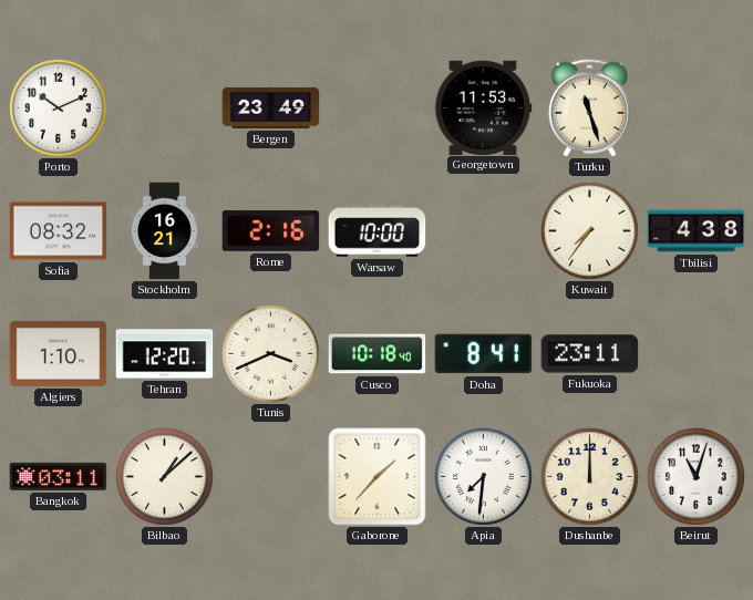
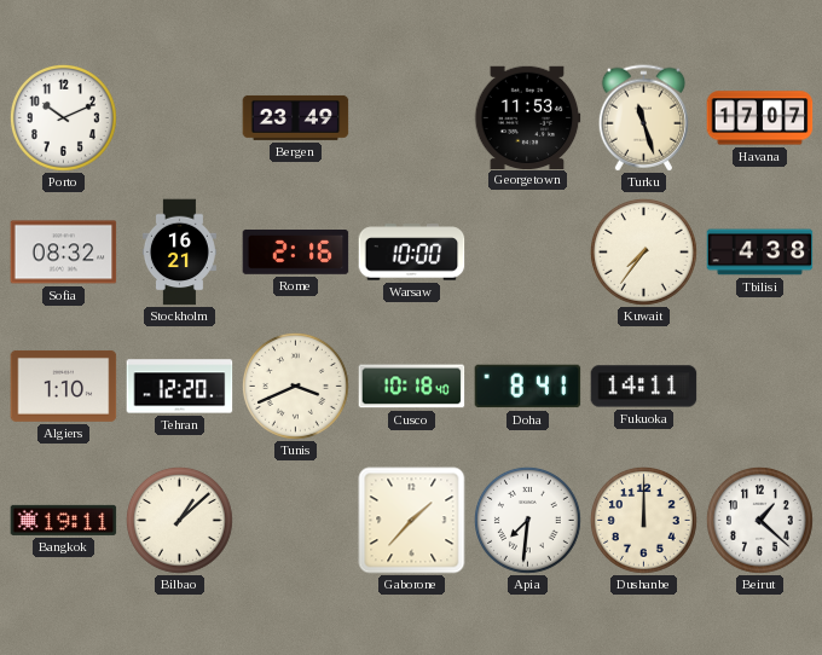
Havana: none -> 17:07 (760, 118)
Fukuoka: 23:11 -> 14:11 (644, 387)
Bangkok: 03:11 -> 19:11 (64, 520)
Beirut: 11:03 -> 1:22 (759, 520)
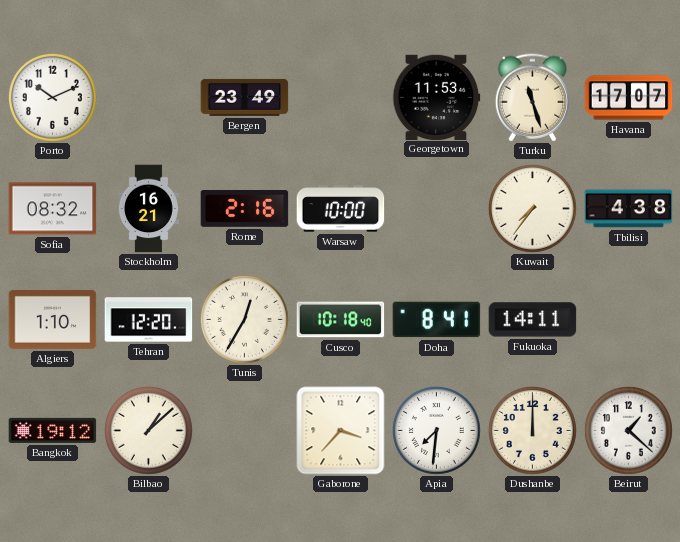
Tunis: 3:41 -> 12:35 (244, 319)
Bangkok: 19:11 -> 19:12 (53, 430)
Gaborone: 1:37 -> 3:37 (341, 431)
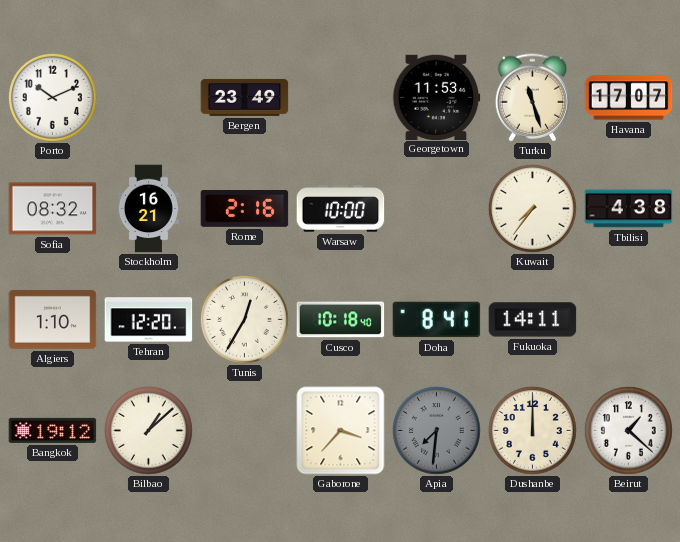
Apia dial: white -> grey (436, 430)
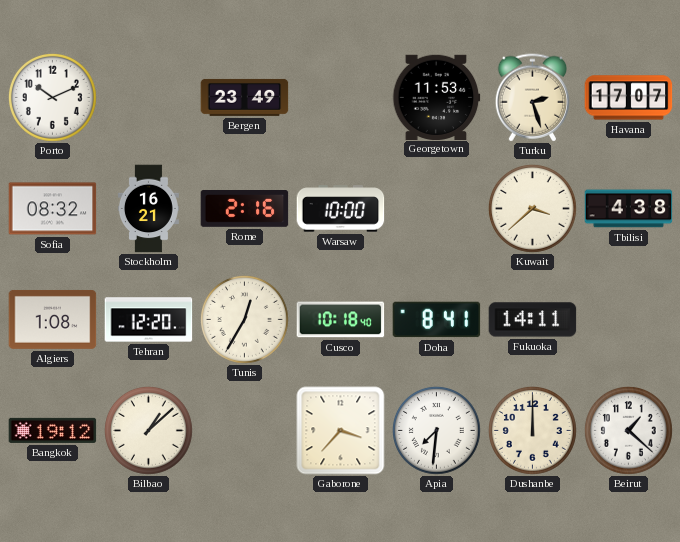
Turku: 11:27 -> 2:27 (532, 98)
Kuwait: 7:36 -> 3:38 (532, 208)
Algiers: 1:10 -> 1:08 (53, 319)
Apia dial: grey -> white (436, 430)
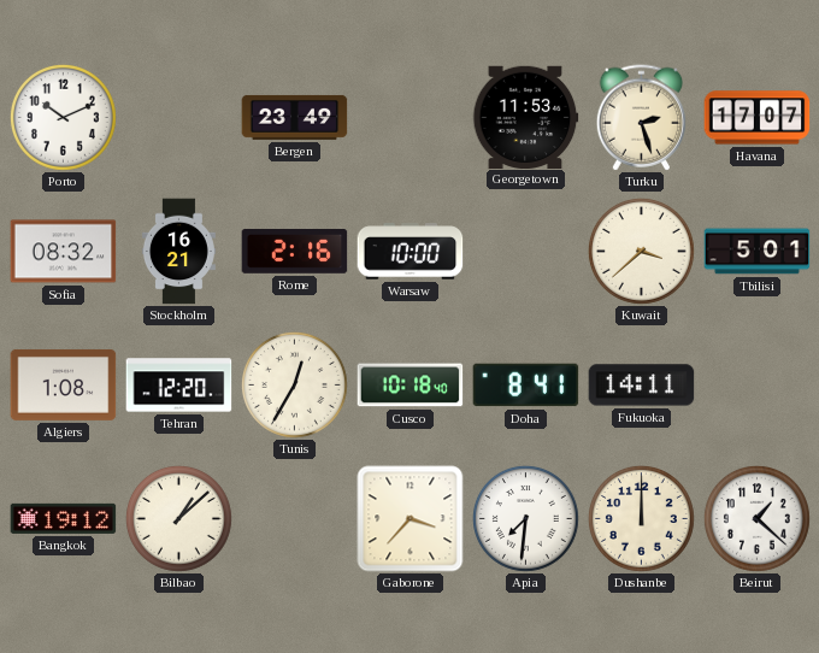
Tbilisi: 4:38 -> 5:01 (758, 252)
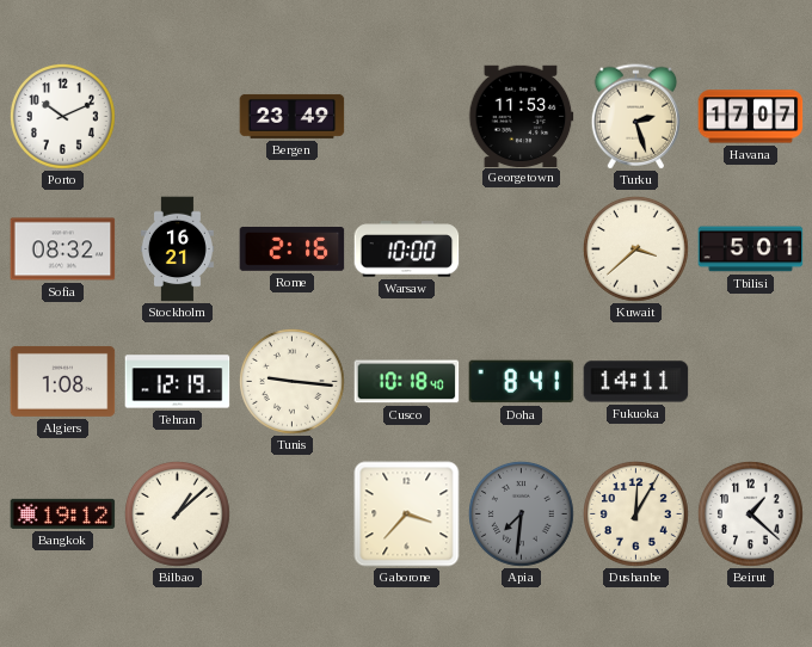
Tehran: 12:20 -> 12:19 (178, 382)
Tunis: 12:35 -> 9:16 (291, 381)
Apia dial: white -> grey (521, 513)
Dushanbe: 12:00 -> 12:05 (635, 513)
